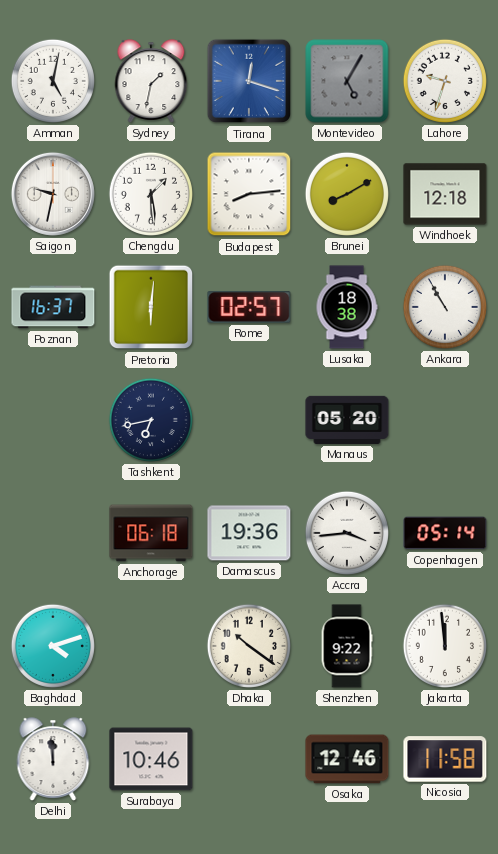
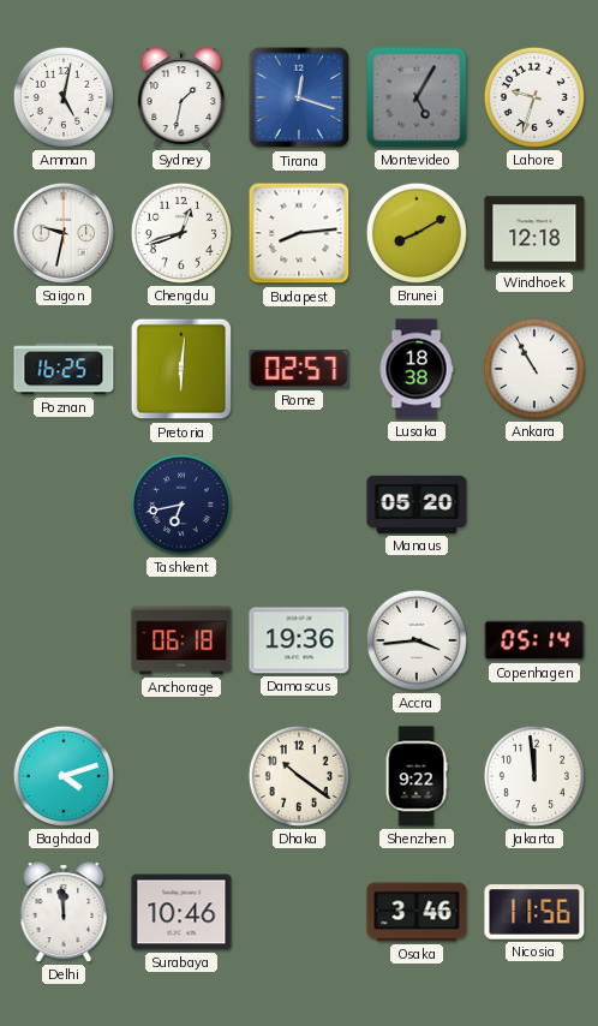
Chengdu: 1:29 -> 12:42 (181, 233)
Poznan: 16:37 -> 16:25 (64, 369)
Osaka: 12:46 -> 3:46 (417, 912)
Nicosia: 11:58 -> 11:56 (534, 912)
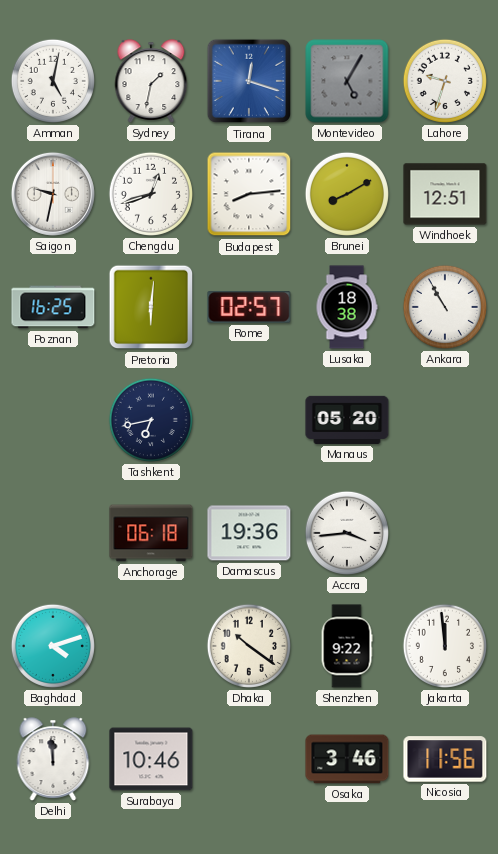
Windhoek: 12:18 -> 12:51 (445, 194)
Copenhagen: 05:14 -> none (534, 640)
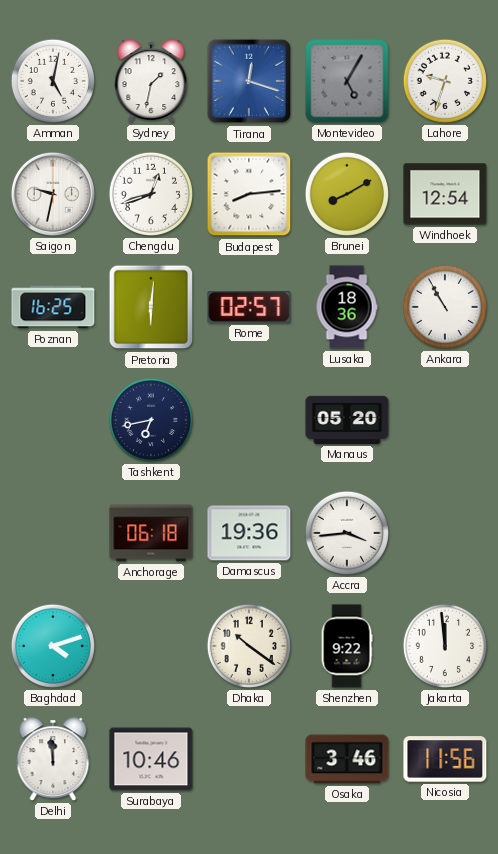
Windhoek: 12:51 -> 12:54 (445, 194)
Lusaka: 18:38 -> 18:36 (347, 307)
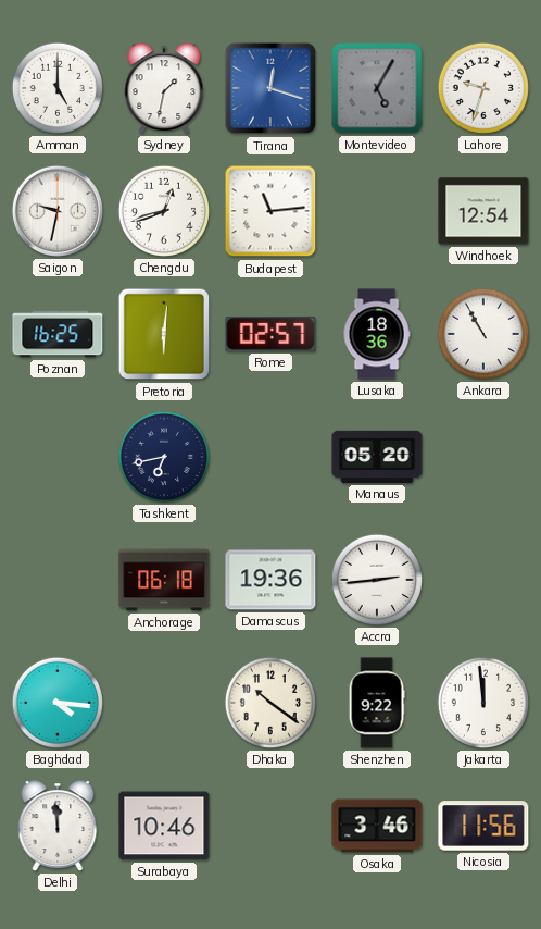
Amman: 5:02 -> 5:00 (58, 88)
Budapest: 8:14 -> 11:14 (270, 211)
Brunei: 8:10 -> none (347, 194)
Accra: 3:44 -> 2:44 (377, 580)
Baghdad: 4:12 -> 4:16 (58, 703)
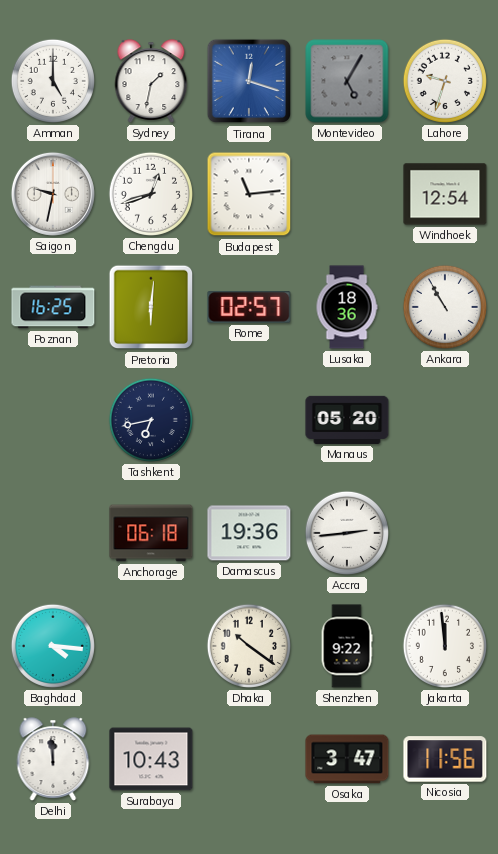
Surabaya: 10:46 -> 10:43 (151, 759)
Osaka: 3:46 -> 3:47 (347, 759)
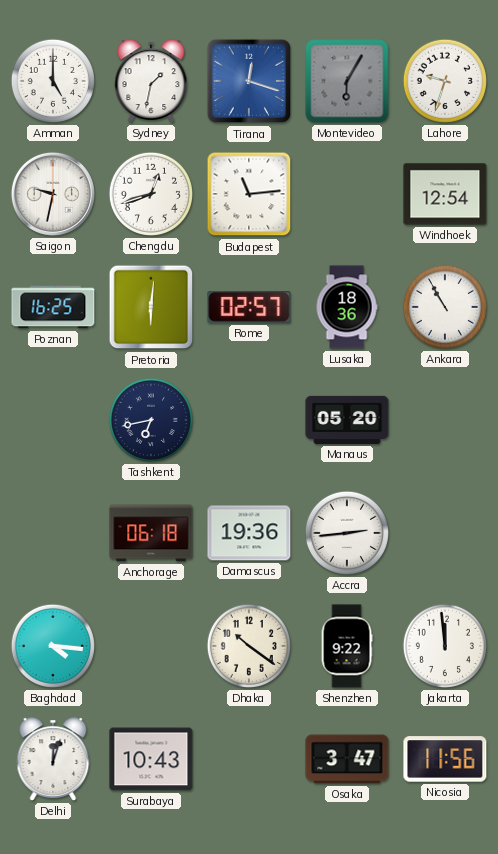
Montevideo: 5:05 -> 6:05 (347, 81)
Delhi: 11:59 -> 12:03 (53, 759)
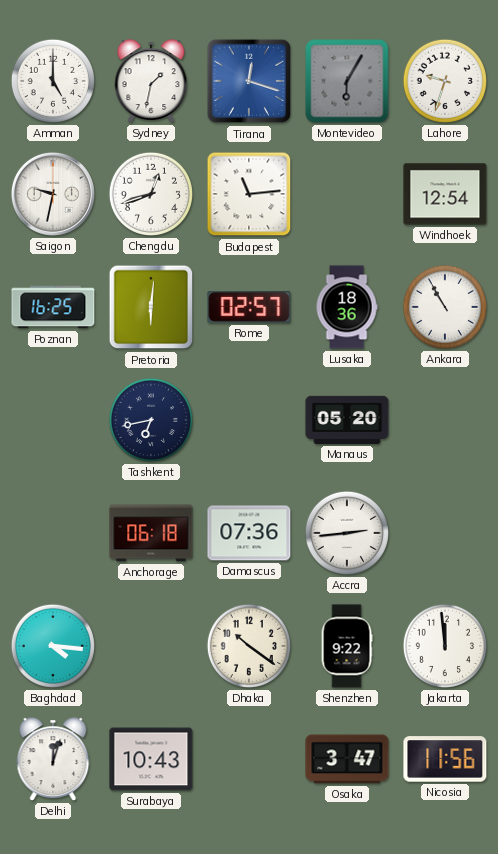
Damascus: 19:36 -> 07:36 (249, 533)
